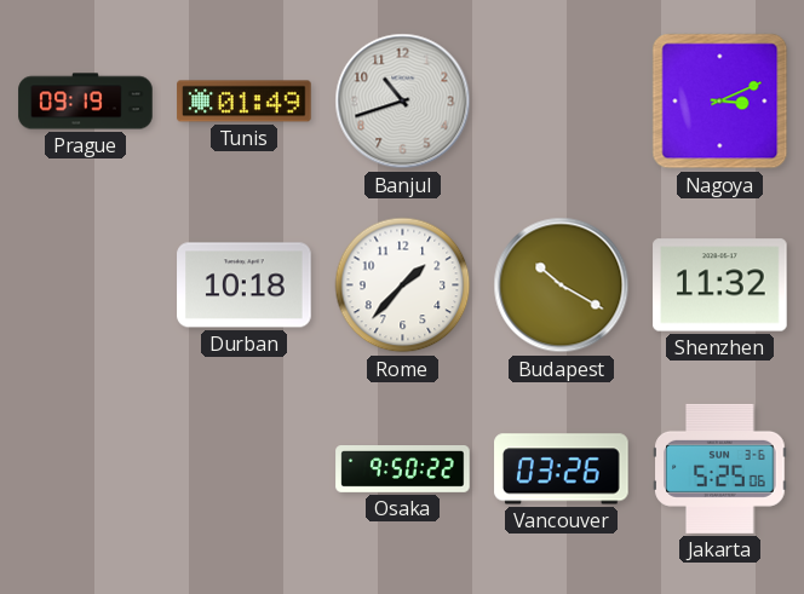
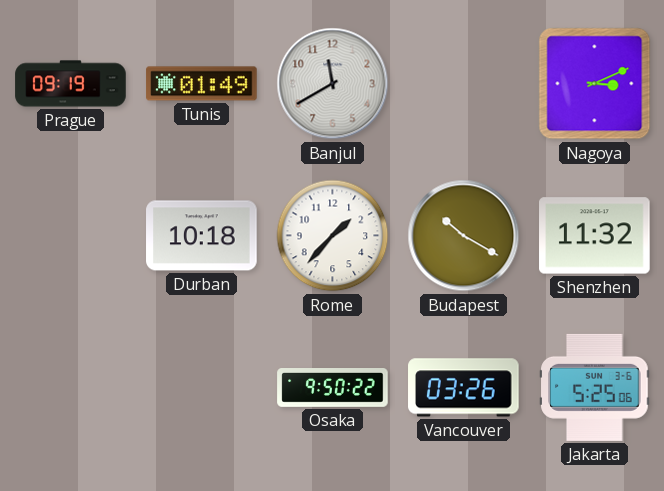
Banjul: 10:42 -> 11:40 (333, 84)
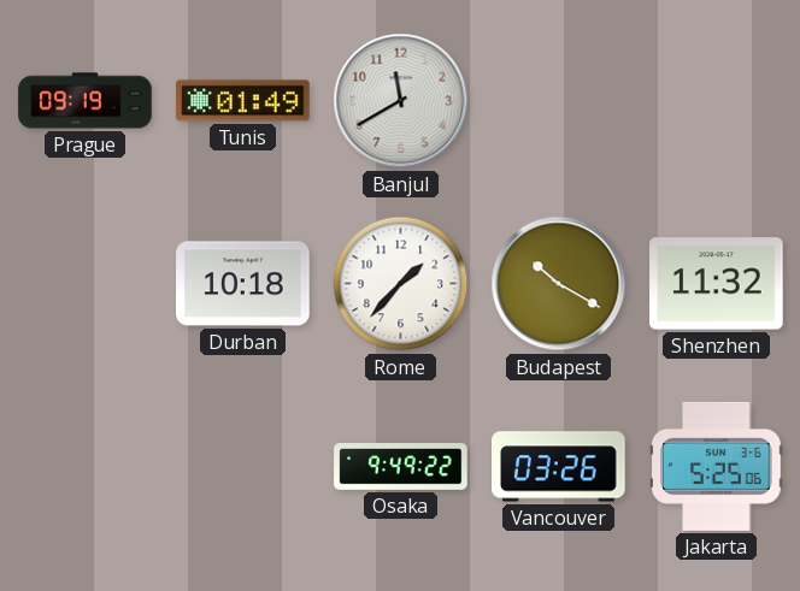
Nagoya: 3:11 -> none (595, 84)
Osaka: 9:50 -> 9:49 (401, 467)
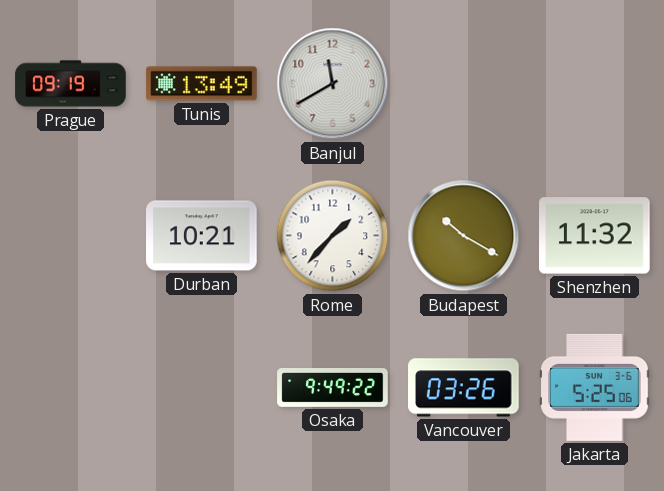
Tunis: 01:49 -> 13:49 (202, 84)
Durban: 10:18 -> 10:21 (202, 236)
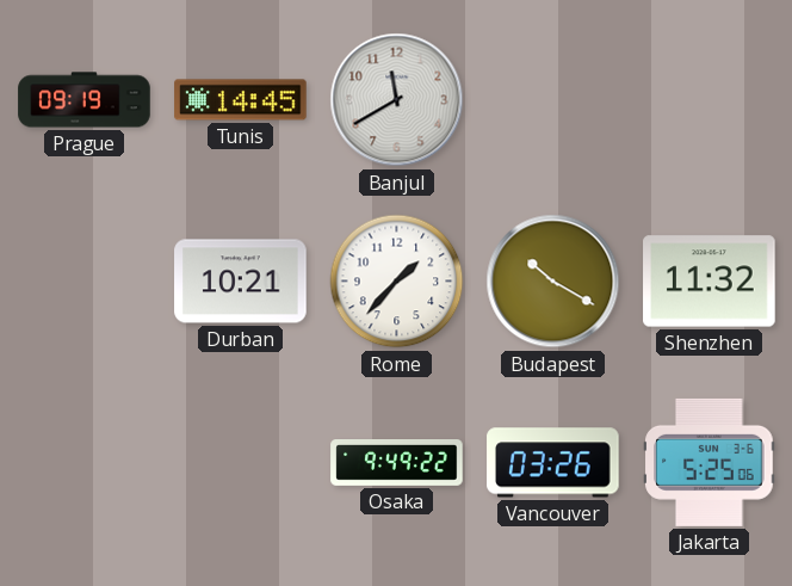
Tunis: 13:49 -> 14:45 (241, 100)
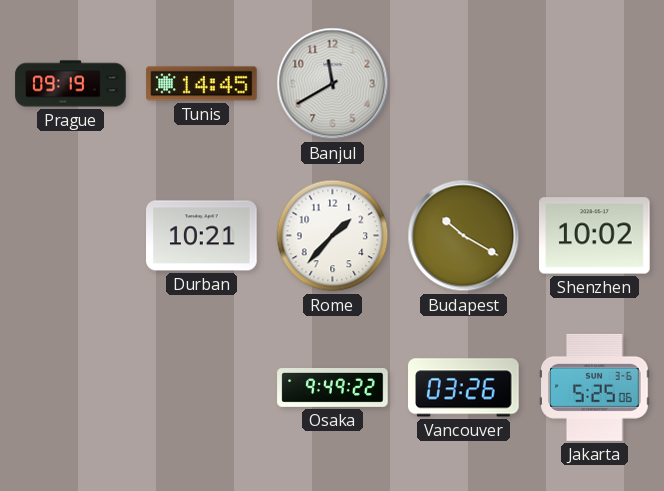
Shenzhen: 11:32 -> 10:02 (595, 236)
